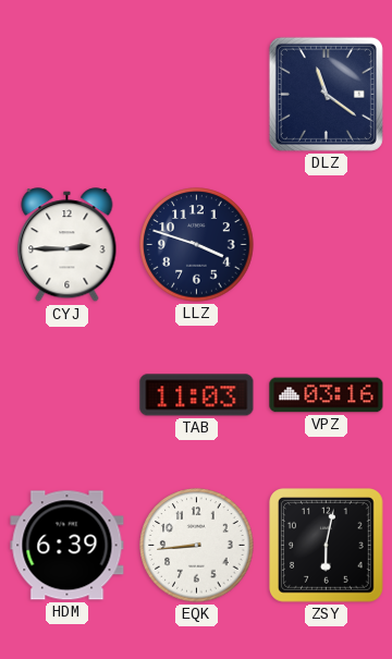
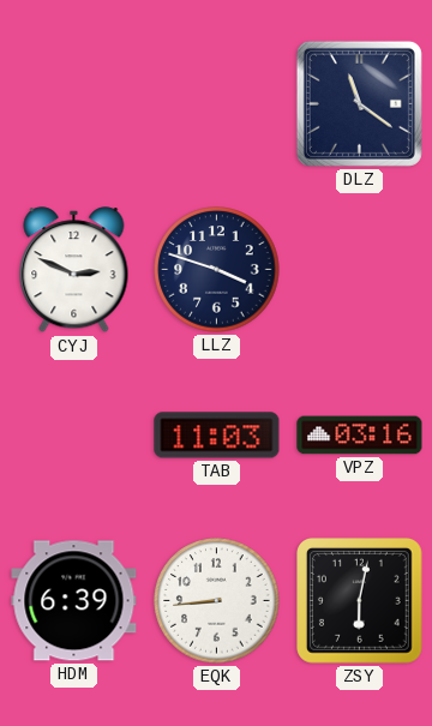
CYJ: 2:45 -> 2:49 (74, 270)
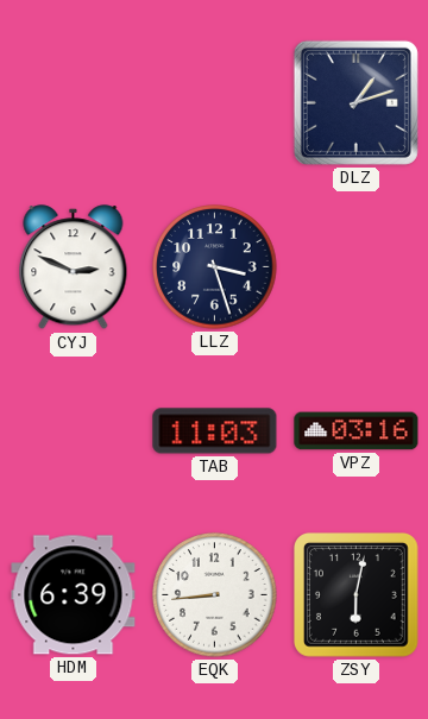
DLZ: 11:21 -> 1:12 (355, 102)
LLZ: 3:48 -> 3:27 (215, 267)
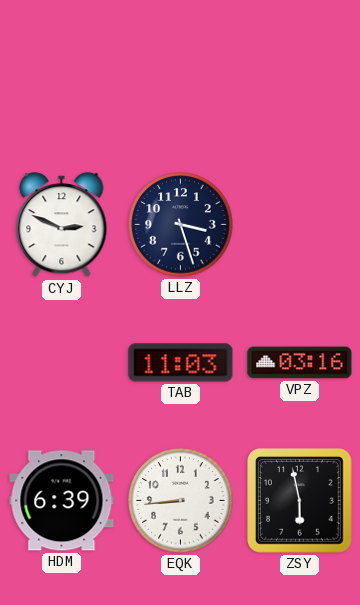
DLZ: 1:12 -> none (355, 102)
ZSY: 6:02 -> 5:58 (300, 501)
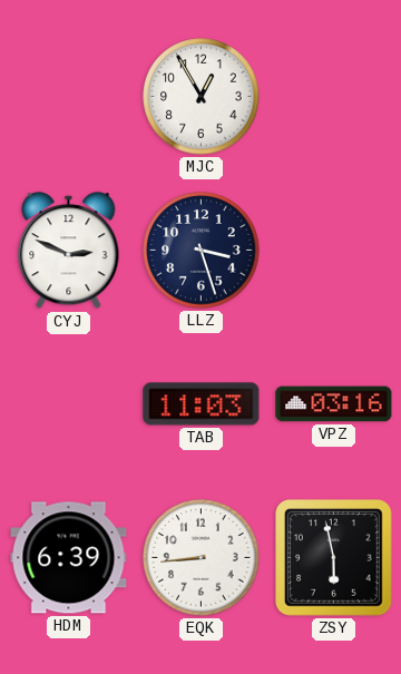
MJC: none -> 12:55 (202, 97)
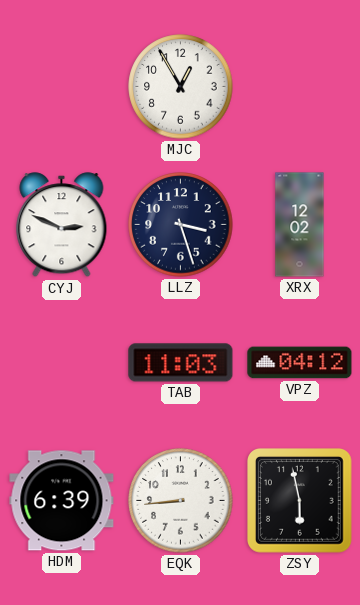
XRX: none -> 12:02 (300, 225)
VPZ: 03:16 -> 04:12 (300, 363)
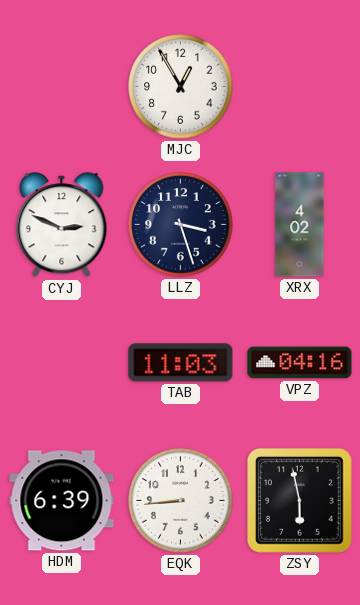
XRX: 12:02 -> 4:02 (300, 225)
VPZ: 04:12 -> 04:16 (300, 363)
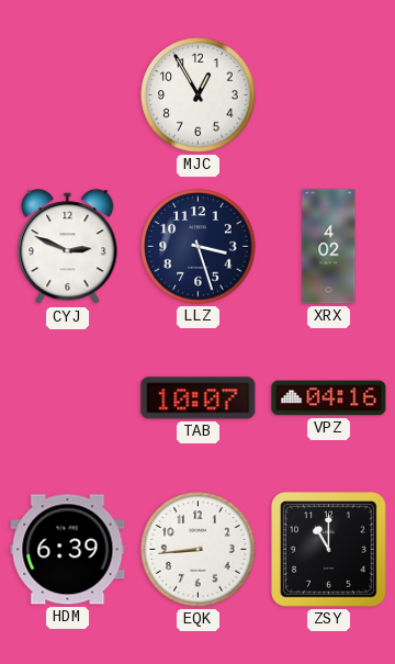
TAB: 11:03 -> 10:07 (199, 398)
ZSY: 5:58 -> 11:00 (329, 550)
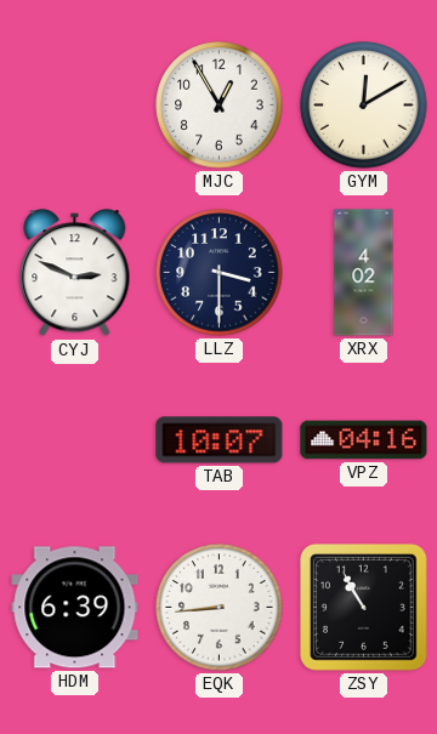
GYM: none -> 12:10 (364, 106)
LLZ: 3:27 -> 3:30 (220, 273)
ZSY: 11:00 -> 10:55 (364, 608)
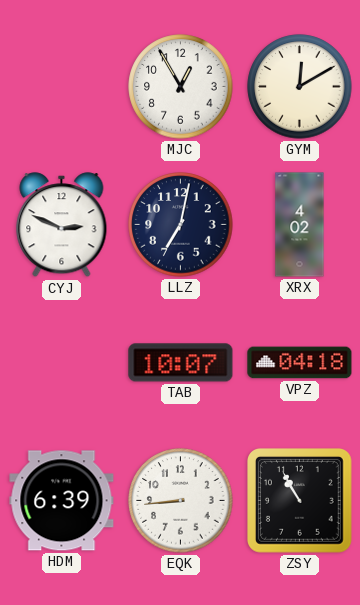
LLZ: 3:30 -> 7:02 (181, 225)
VPZ: 04:16 -> 04:18 (300, 363)
